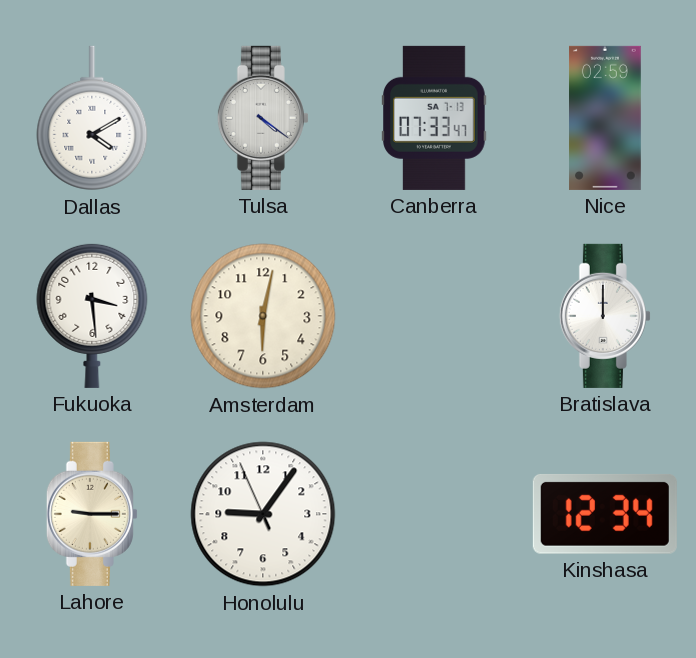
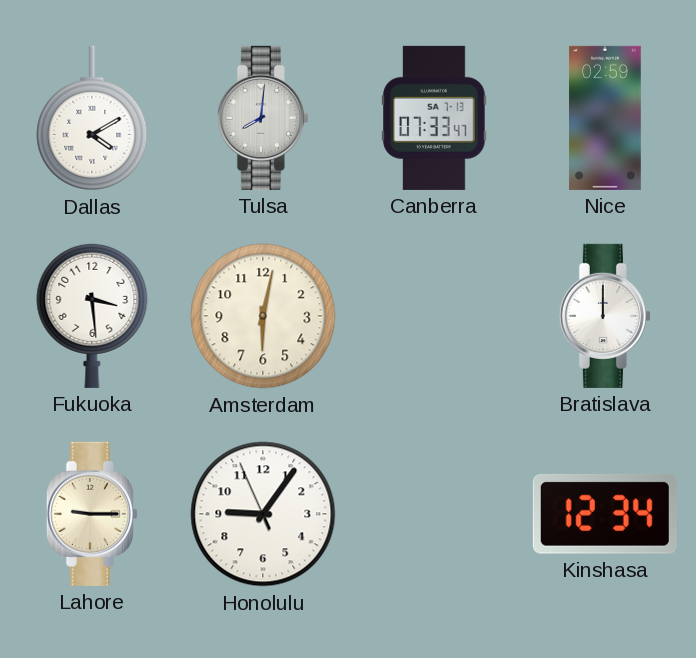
Tulsa: 4:21 -> 8:01 (263, 118)
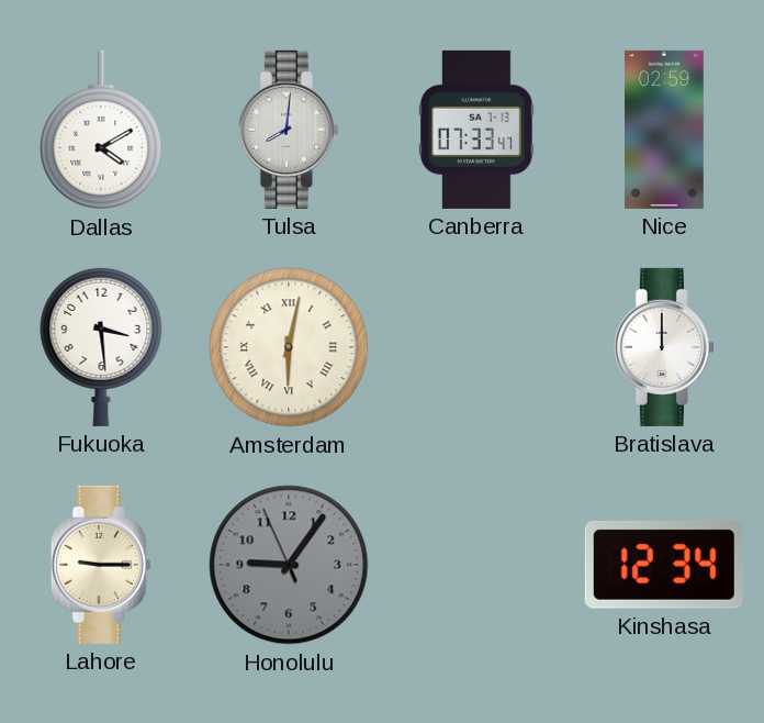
Amsterdam numerals: Arabic -> Roman (289, 347)
Honolulu dial: white -> grey (289, 565)
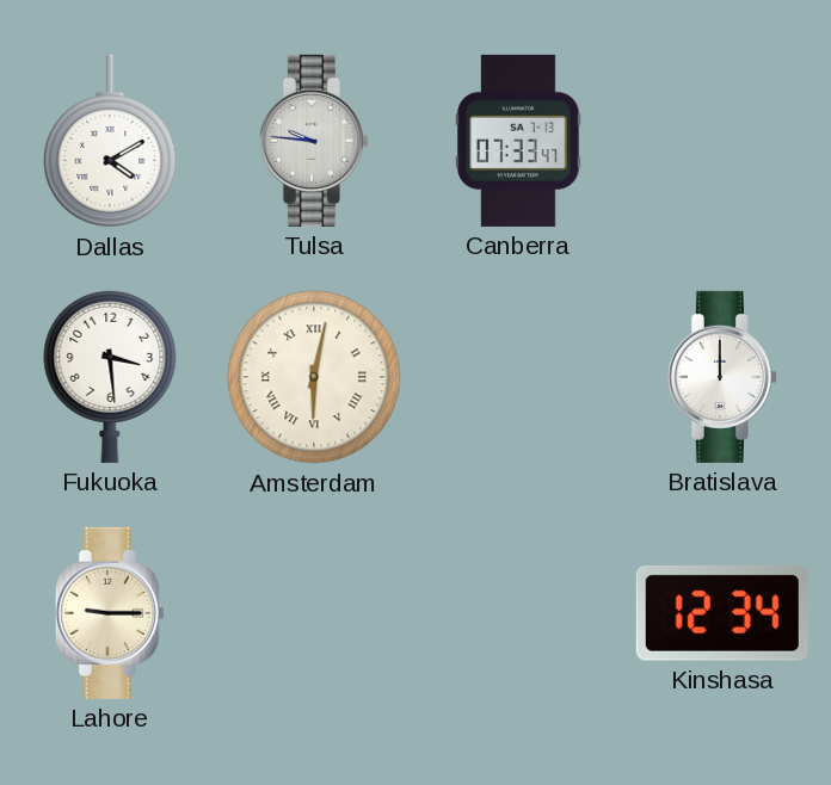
Tulsa: 8:01 -> 9:46 (314, 141)
Nice: 02:59 -> none (665, 130)
Honolulu: 9:05 -> none (289, 565)
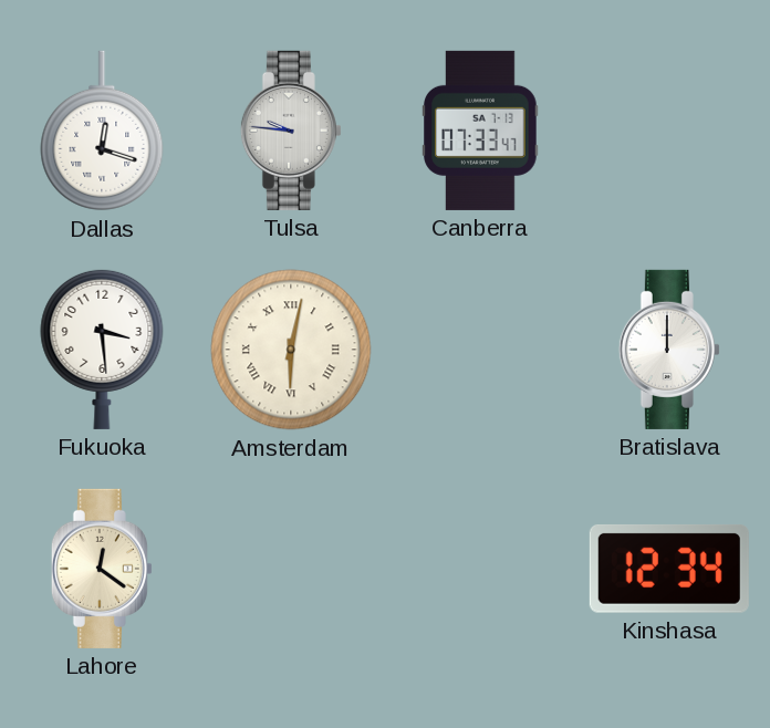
Dallas: 4:10 -> 12:18 (102, 131)
Lahore: 9:15 -> 12:21 (102, 569)
